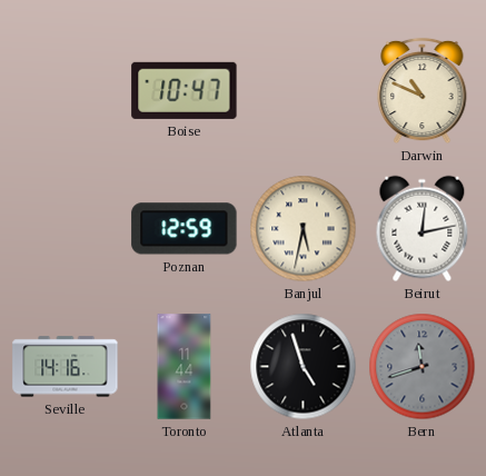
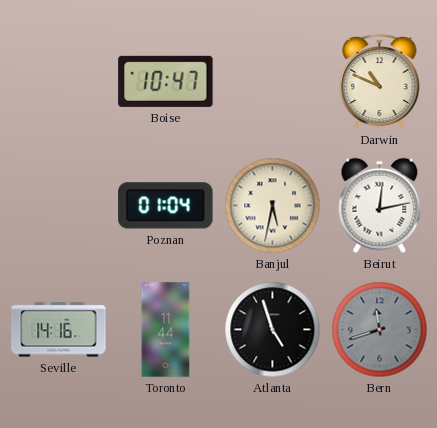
Poznan: 12:59 -> 01:04 (166, 206)
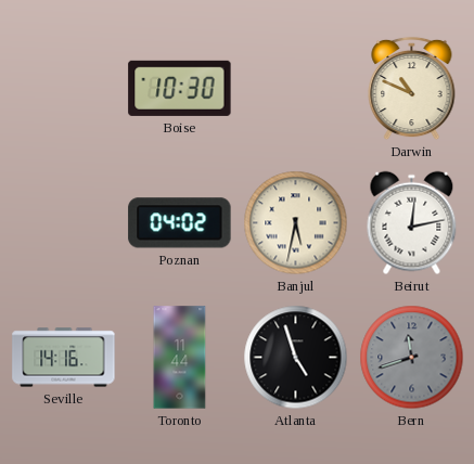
Boise: 10:47 -> 10:30 (180, 88)
Poznan: 01:04 -> 04:02 (180, 223)
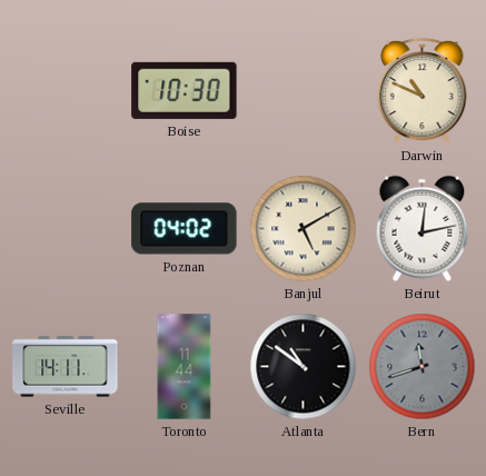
Banjul: 5:32 -> 5:10 (304, 229)
Seville: 14:16 -> 14:11 (66, 367)
Atlanta: 4:57 -> 10:51 (304, 367)
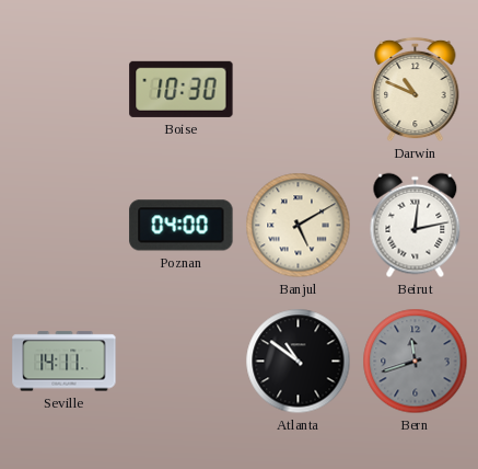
Poznan: 04:02 -> 04:00 (182, 226)
Toronto: 11:44 -> none (185, 367)
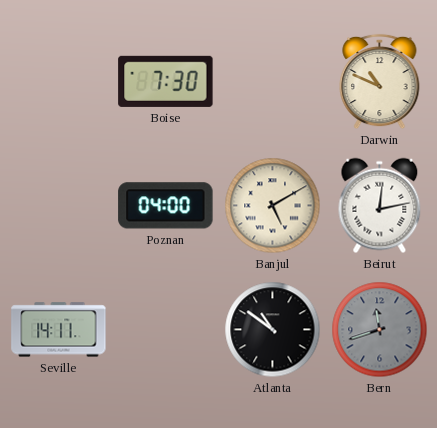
Boise: 10:30 -> 7:30 (166, 81)
